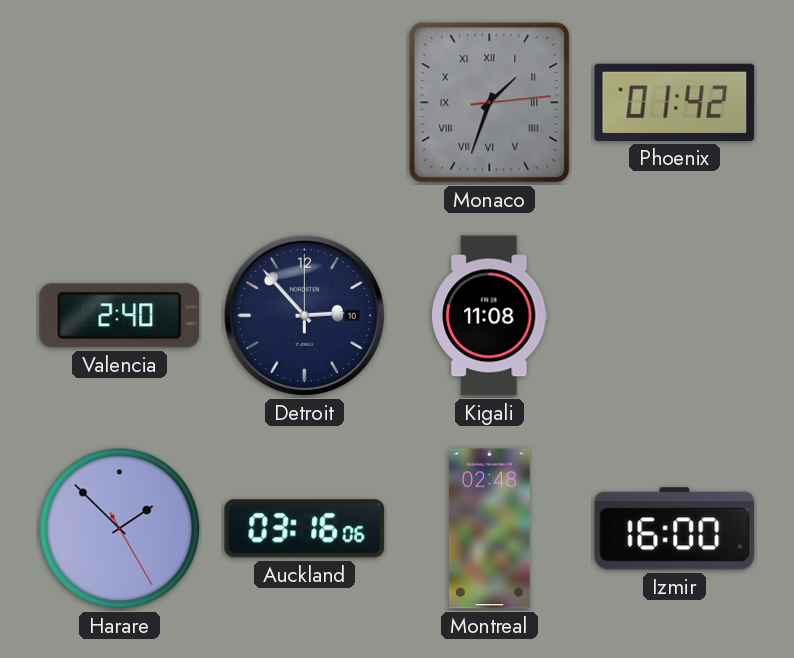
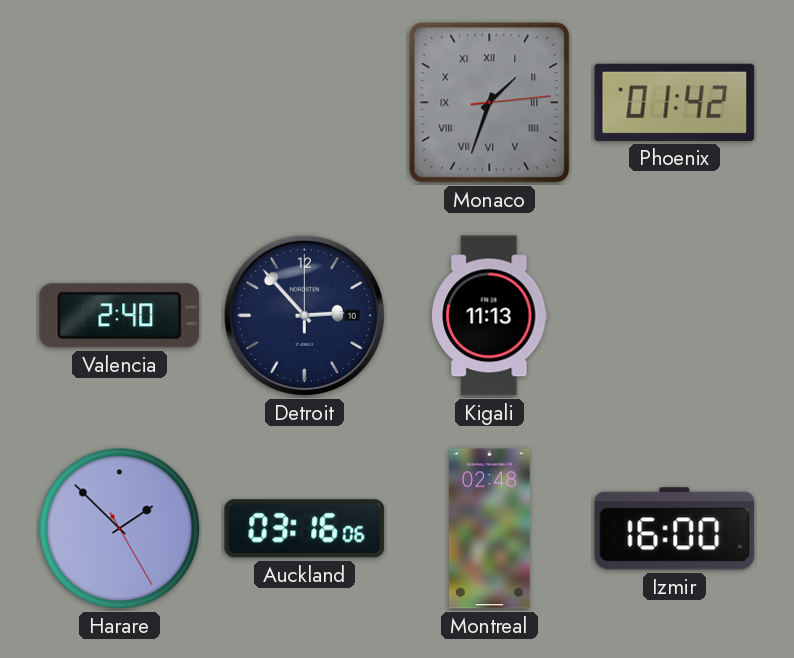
Kigali: 11:08 -> 11:13 (490, 316)
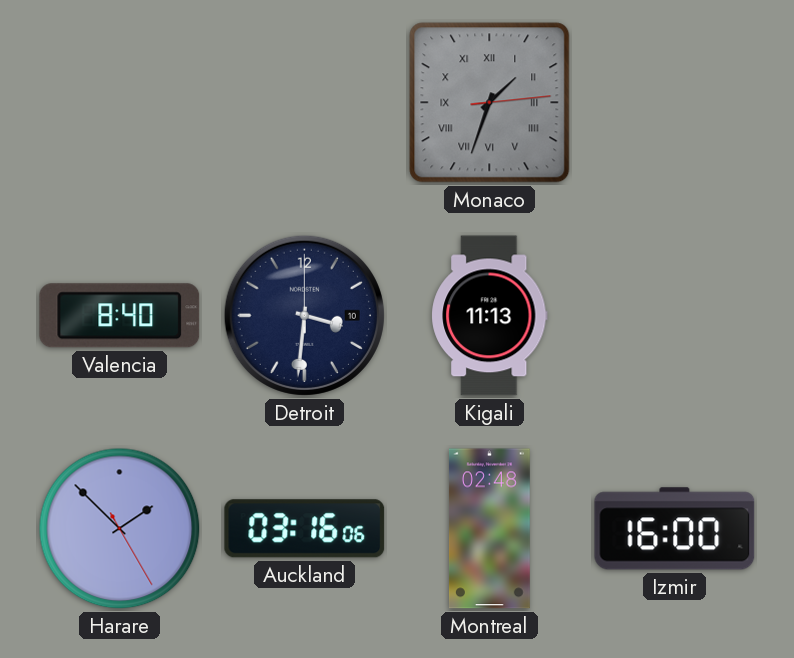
Phoenix: 01:42 -> none (675, 102)
Valencia: 2:40 -> 8:40 (120, 316)
Detroit: 2:53 -> 3:31 (304, 315)
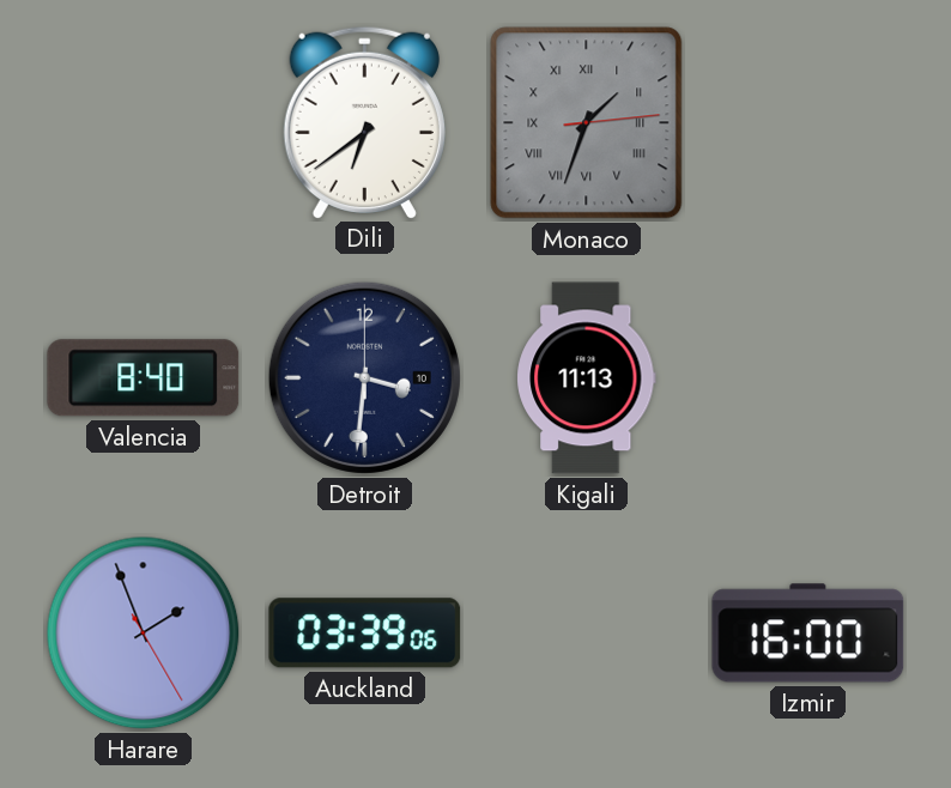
Dili: none -> 6:39 (364, 122)
Harare: 1:52 -> 1:56 (144, 634)
Auckland: 03:16 -> 03:39 (365, 634)
Montreal: 02:48 -> none (489, 529)
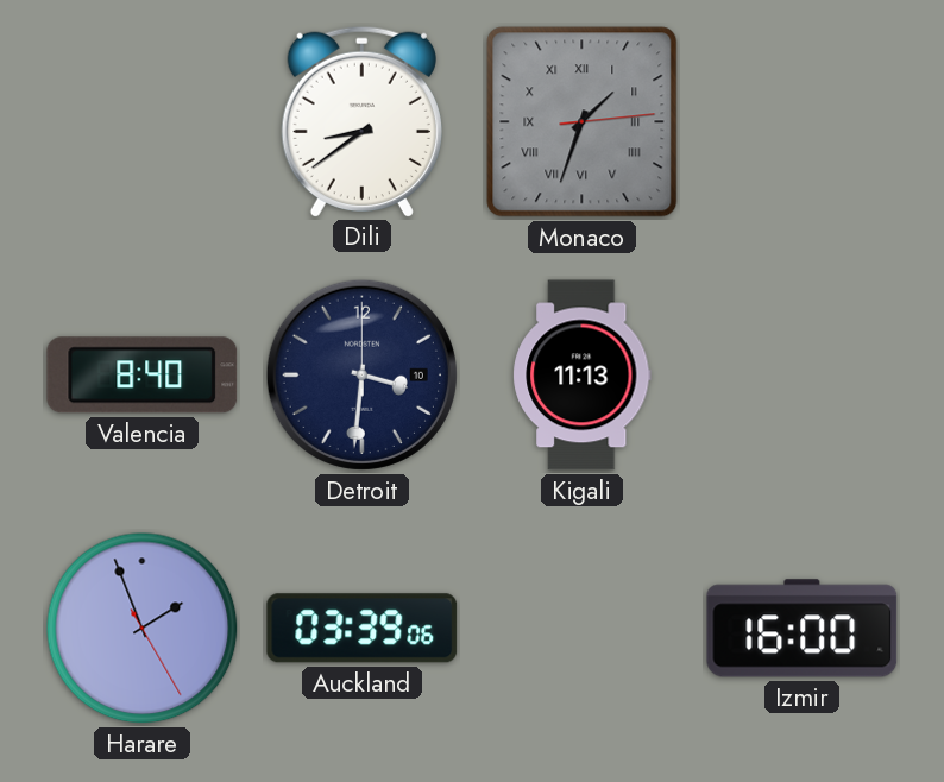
Dili: 6:39 -> 8:39 (361, 121)
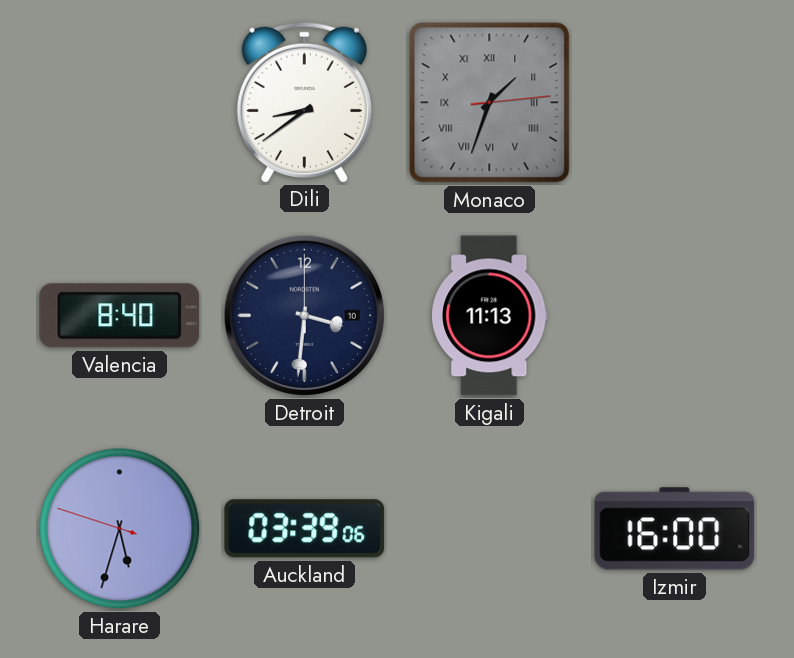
Harare: 1:56 -> 5:32 (120, 529)
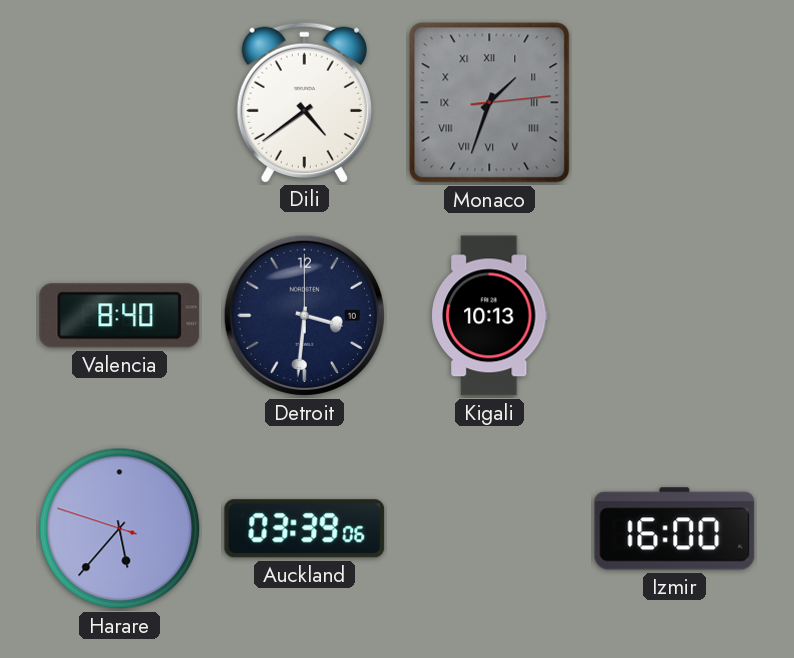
Dili: 8:39 -> 4:39 (304, 102)
Kigali: 11:13 -> 10:13 (490, 316)
Harare: 5:32 -> 5:36 (120, 529)
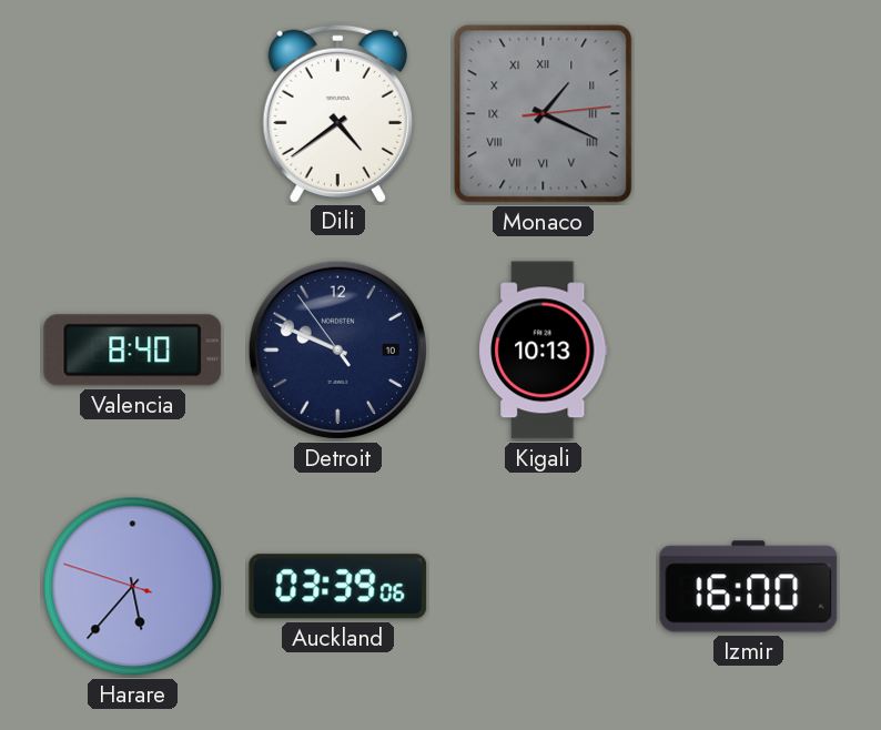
Monaco: 1:33 -> 1:19 (544, 114)
Detroit: 3:31 -> 9:48 (337, 349)
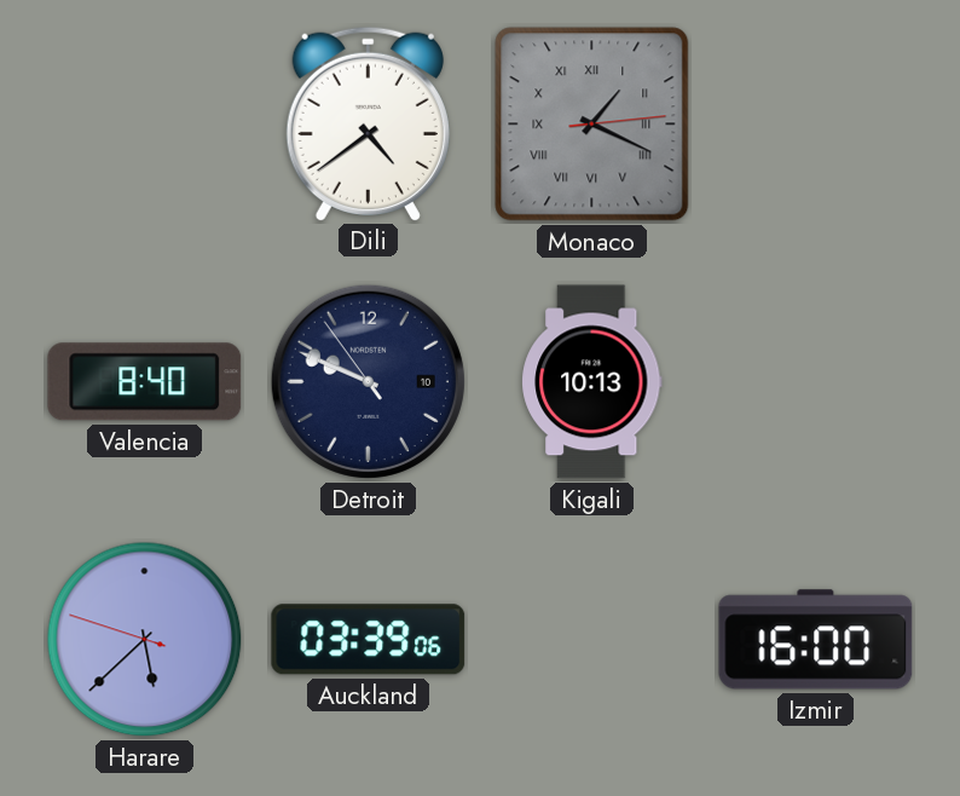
Harare: 5:36 -> 5:37 (145, 640)
